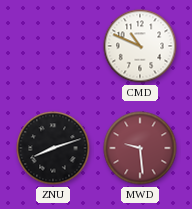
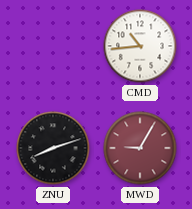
CMD: 10:49 -> 10:44 (140, 46)
MWD: 9:29 -> 9:05 (140, 148)
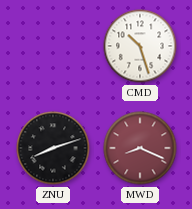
CMD: 10:44 -> 10:27 (140, 46)
MWD: 9:05 -> 8:19 (140, 148)
